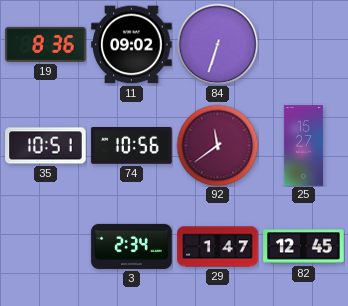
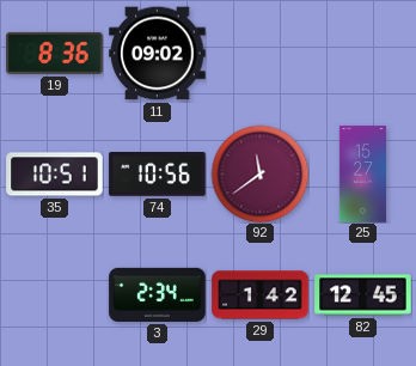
84: 6:33 -> none (217, 44)
29: 1:47 -> 1:42 (261, 295)
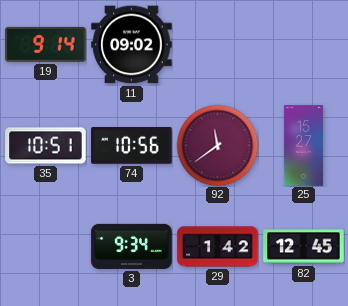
19: 8:36 -> 9:14 (46, 44)
3: 2:34 -> 9:34 (132, 246)
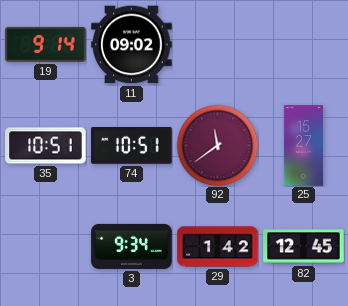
74: 10:56 -> 10:51 (132, 146)
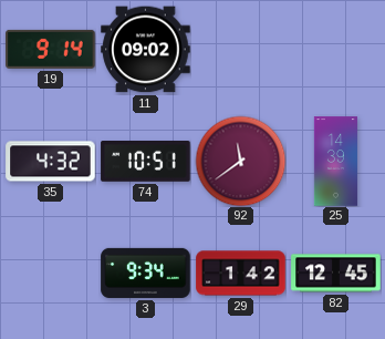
35: 10:51 -> 4:32 (51, 162)
25: 15:27 -> 14:39 (335, 162)
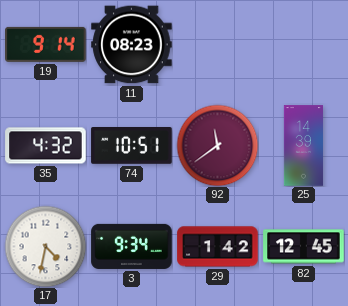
11: 09:02 -> 08:23 (132, 45)
17: none -> 4:32 (45, 246)
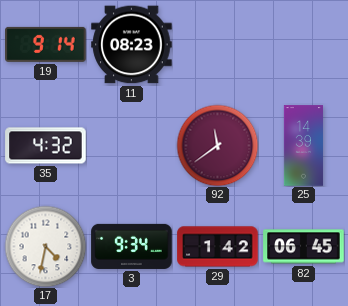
74: 10:51 -> none (132, 146)
82: 12:45 -> 06:45 (304, 247)
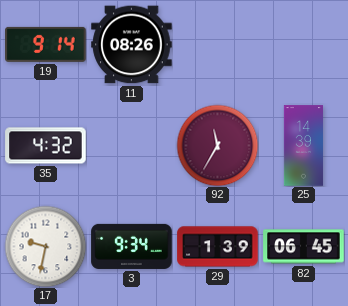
11: 08:23 -> 08:26 (132, 45)
92: 11:39 -> 11:35 (217, 145)
17: 4:32 -> 9:32 (45, 246)
29: 1:42 -> 1:39 (218, 247)
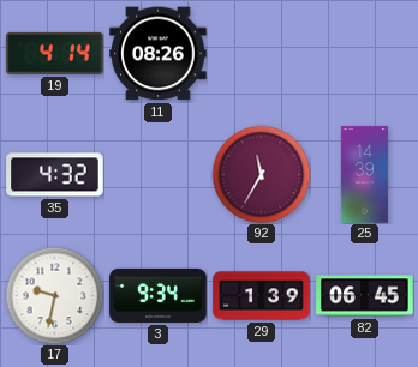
19: 9:14 -> 4:14 (55, 53)
